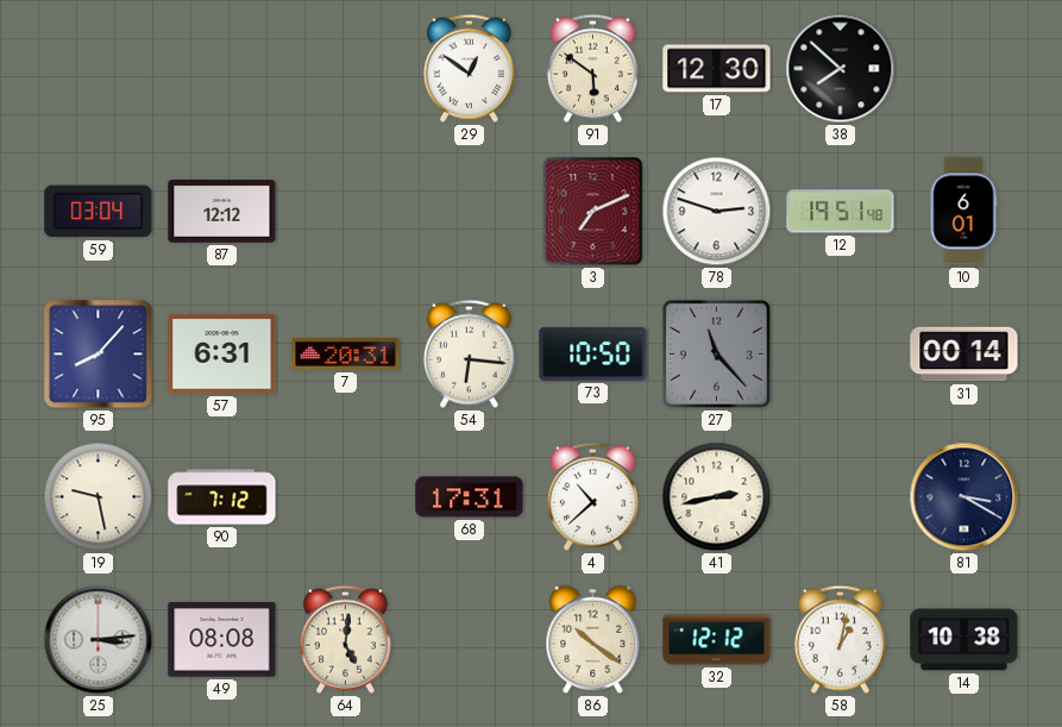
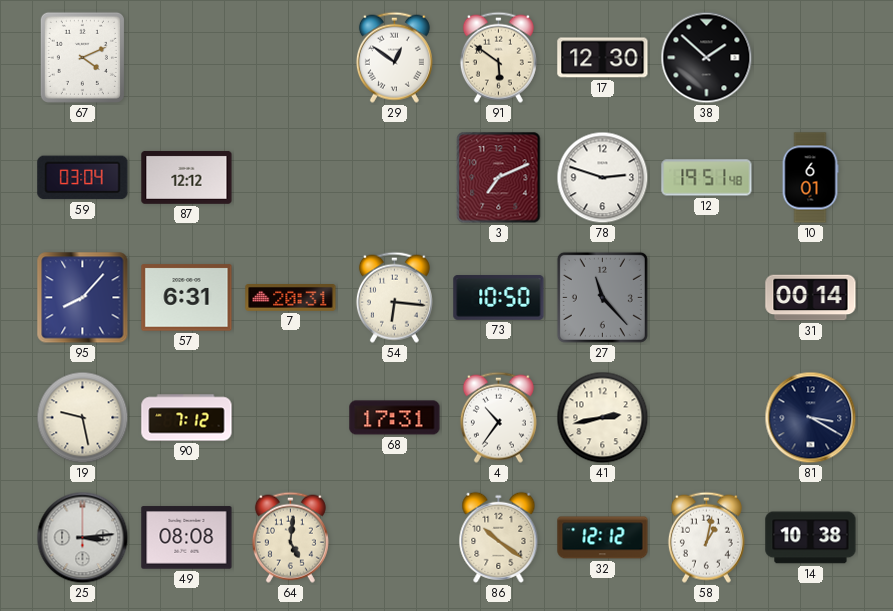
67: none -> 4:11 (82, 57)
38: 7:52 -> 1:52 (707, 58)
4: 10:38 -> 10:36 (498, 417)
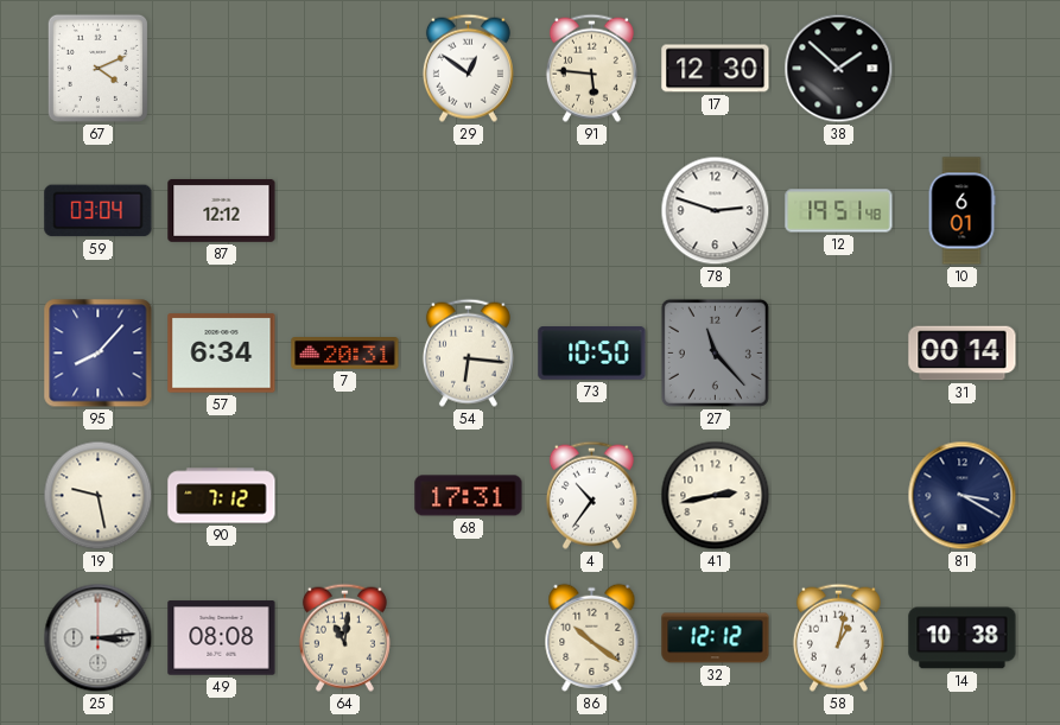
91: 5:51 -> 5:46 (591, 68)
3: 7:11 -> none (499, 178)
57: 6:31 -> 6:34 (222, 354)
64: 5:01 -> 11:01 (344, 637)
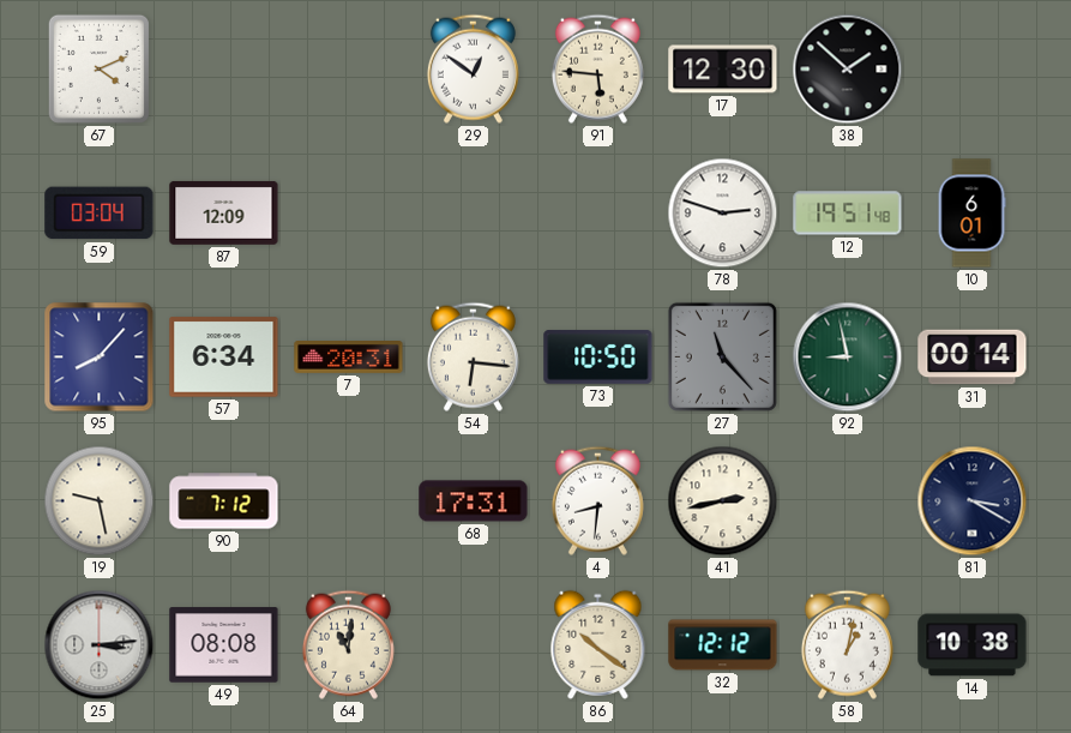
87: 12:12 -> 12:09 (224, 212)
92: none -> 8:58 (848, 358)
4: 10:36 -> 8:31 (597, 500)
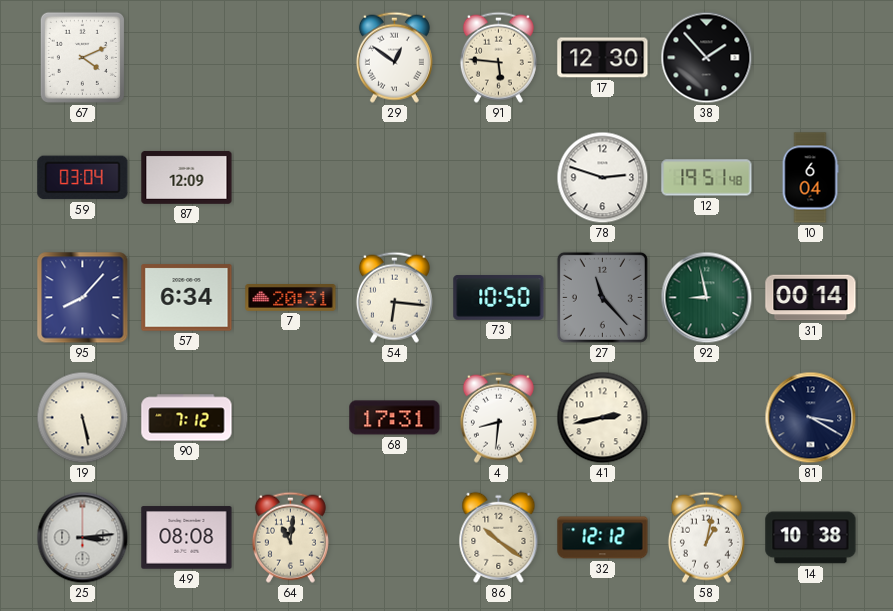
38: 1:52 -> 1:53 (707, 58)
10: 6:01 -> 6:04 (810, 178)
19: 9:28 -> 5:28 (83, 418)
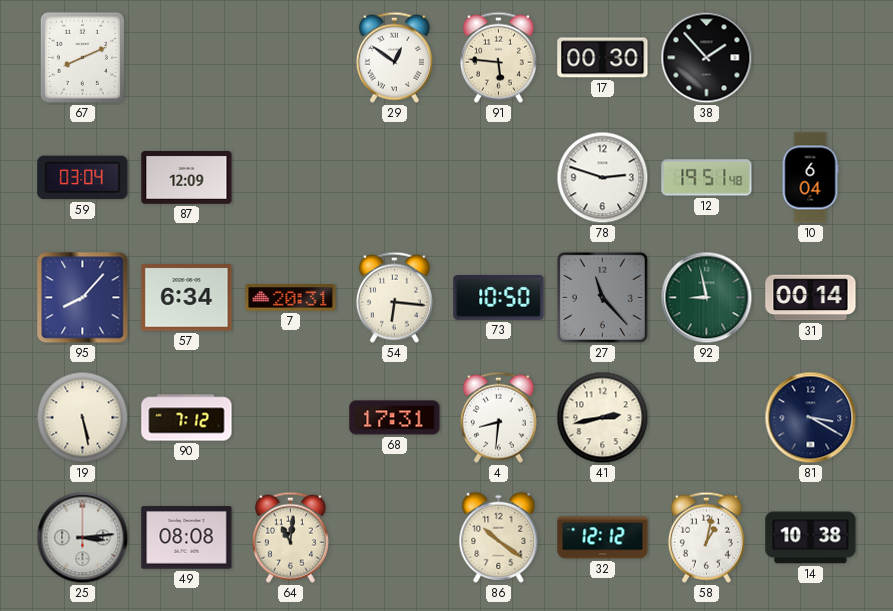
67: 4:11 -> 8:11 (82, 57)
17: 12:30 -> 00:30 (603, 58)
